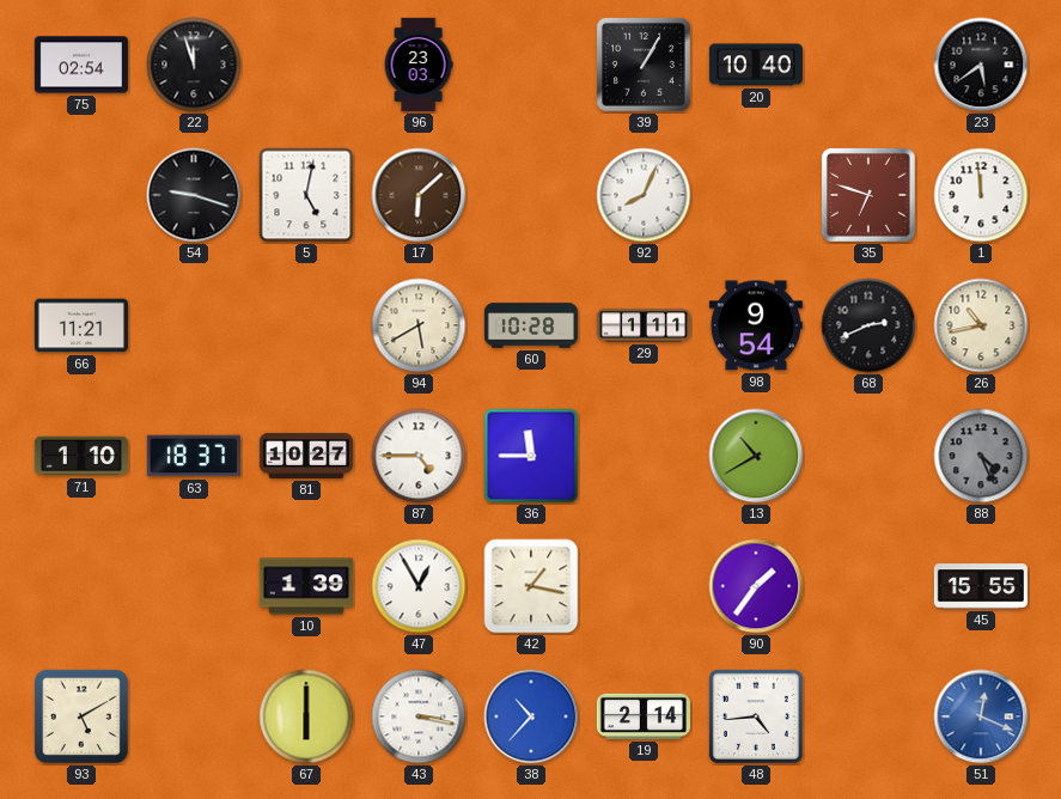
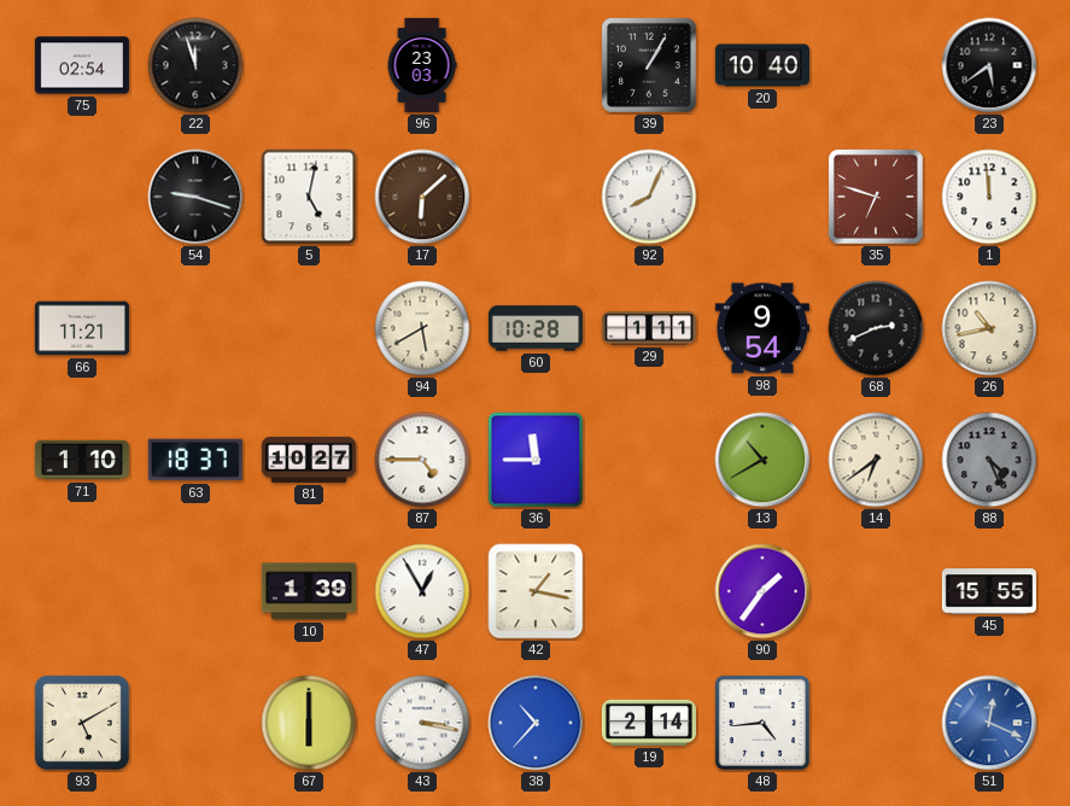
14: none -> 6:39 (876, 460)
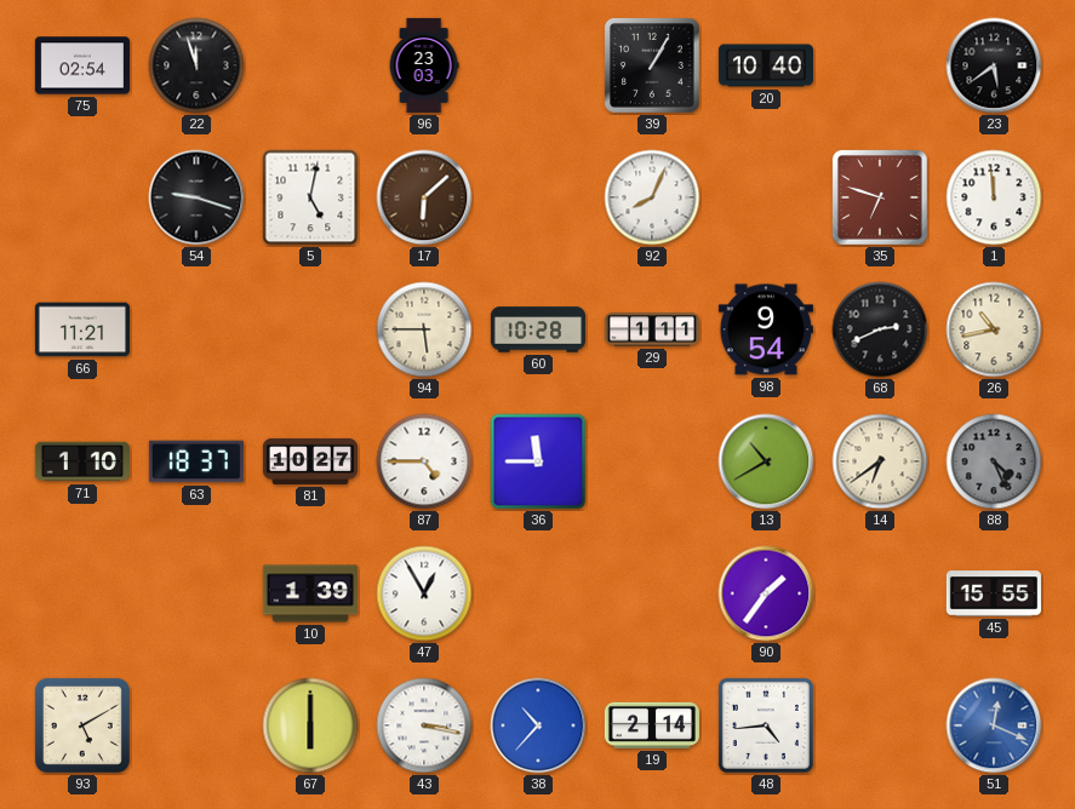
94: 5:40 -> 5:45 (424, 329)
42: 1:17 -> none (536, 591)
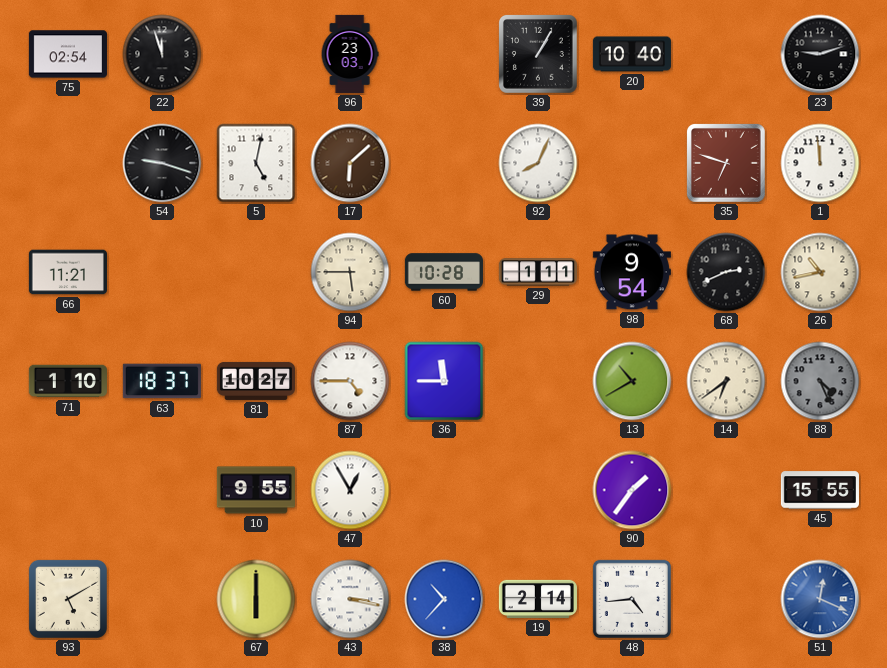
23: 5:39 -> 9:12 (820, 54)
10: 1:39 -> 9:55 (256, 490)
